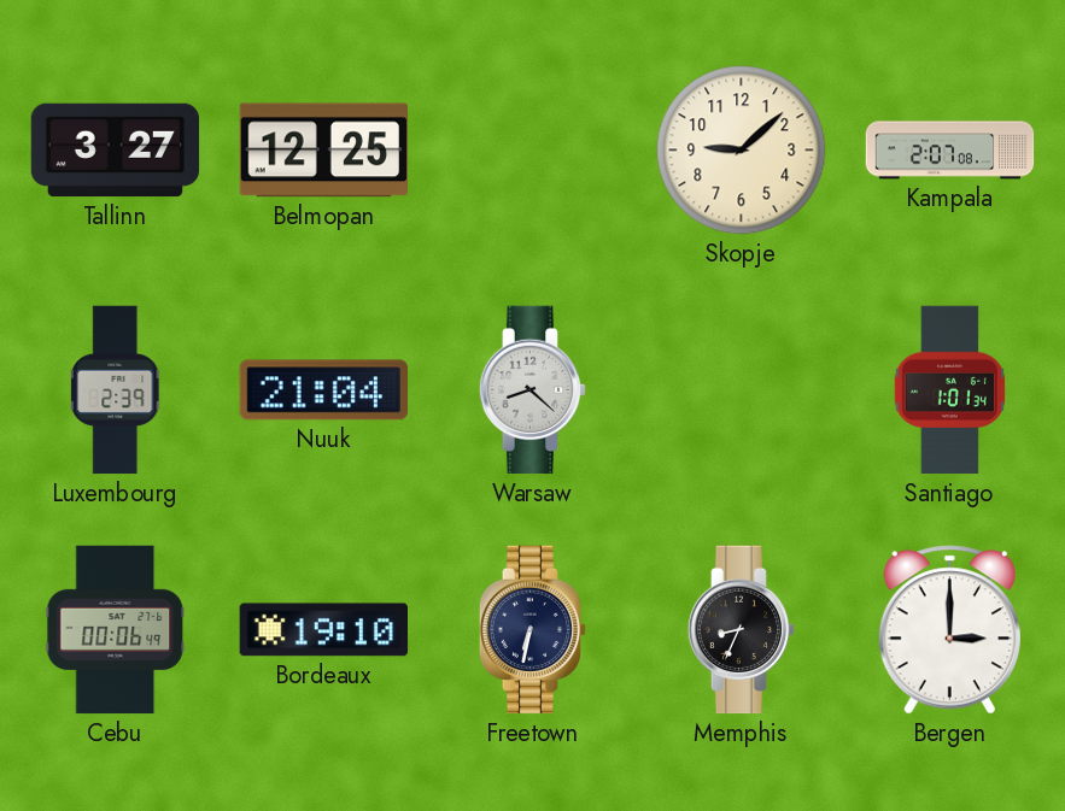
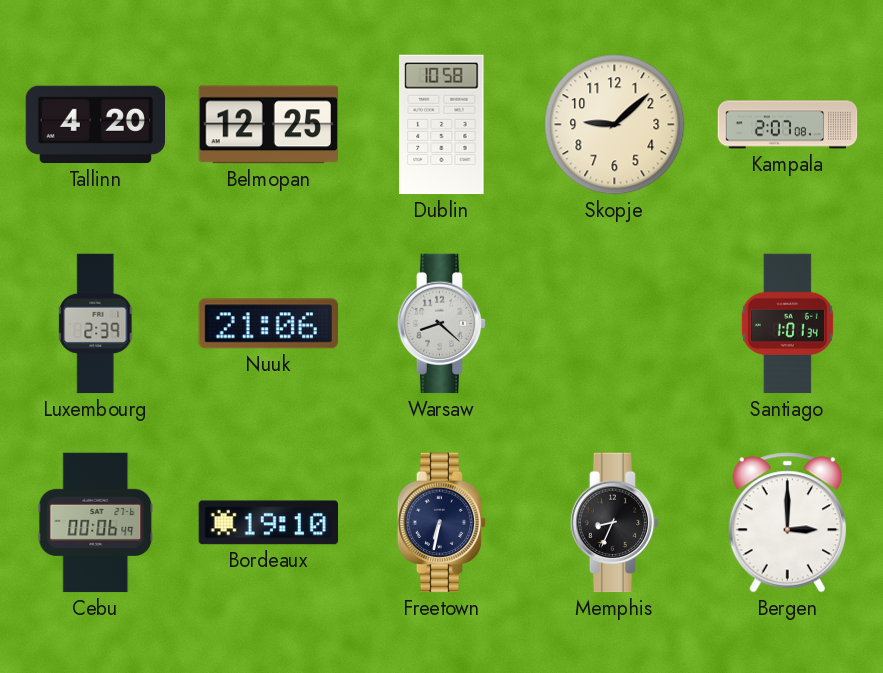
Tallinn: 3:27 -> 4:20 (96, 125)
Dublin: none -> 10:58 (442, 125)
Nuuk: 21:04 -> 21:06 (268, 324)
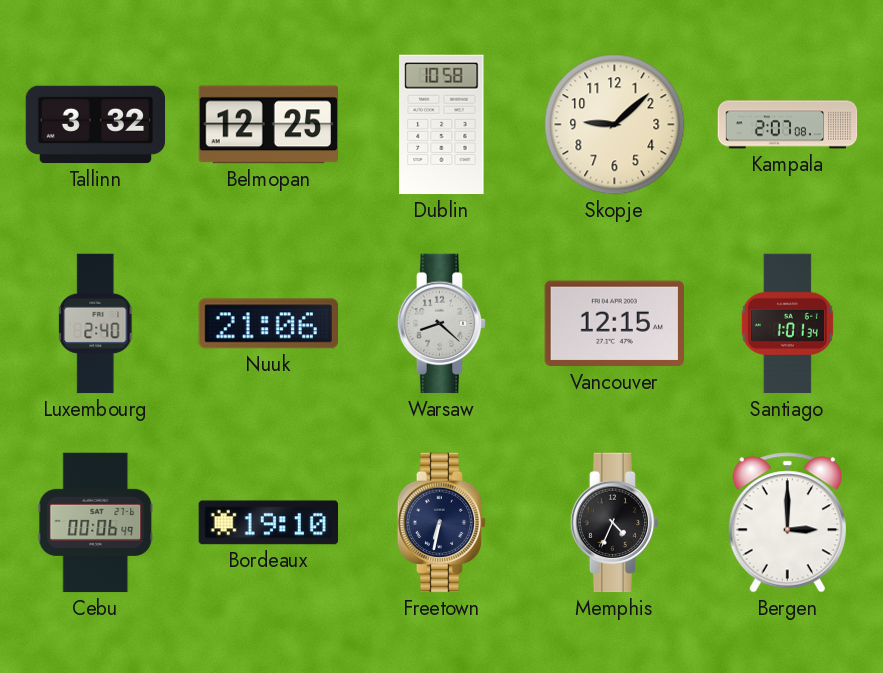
Tallinn: 4:20 -> 3:32 (96, 125)
Luxembourg: 2:39 -> 2:40 (96, 324)
Vancouver: none -> 12:15 (614, 324)
Memphis: 8:34 -> 4:34 (615, 523)
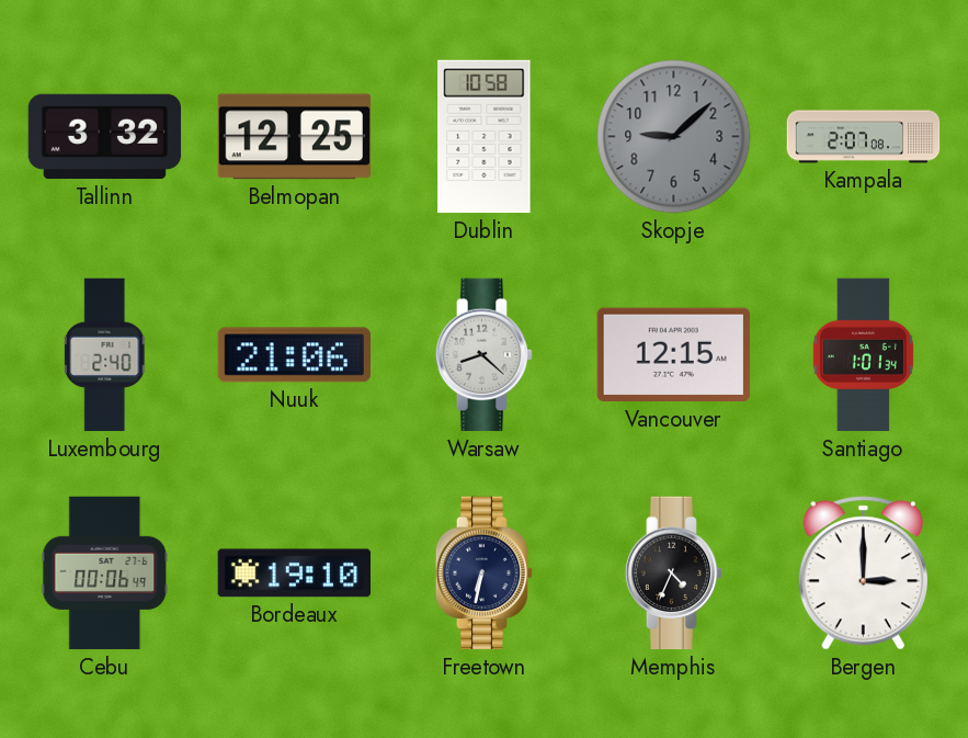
Skopje dial: cream -> grey (674, 137)
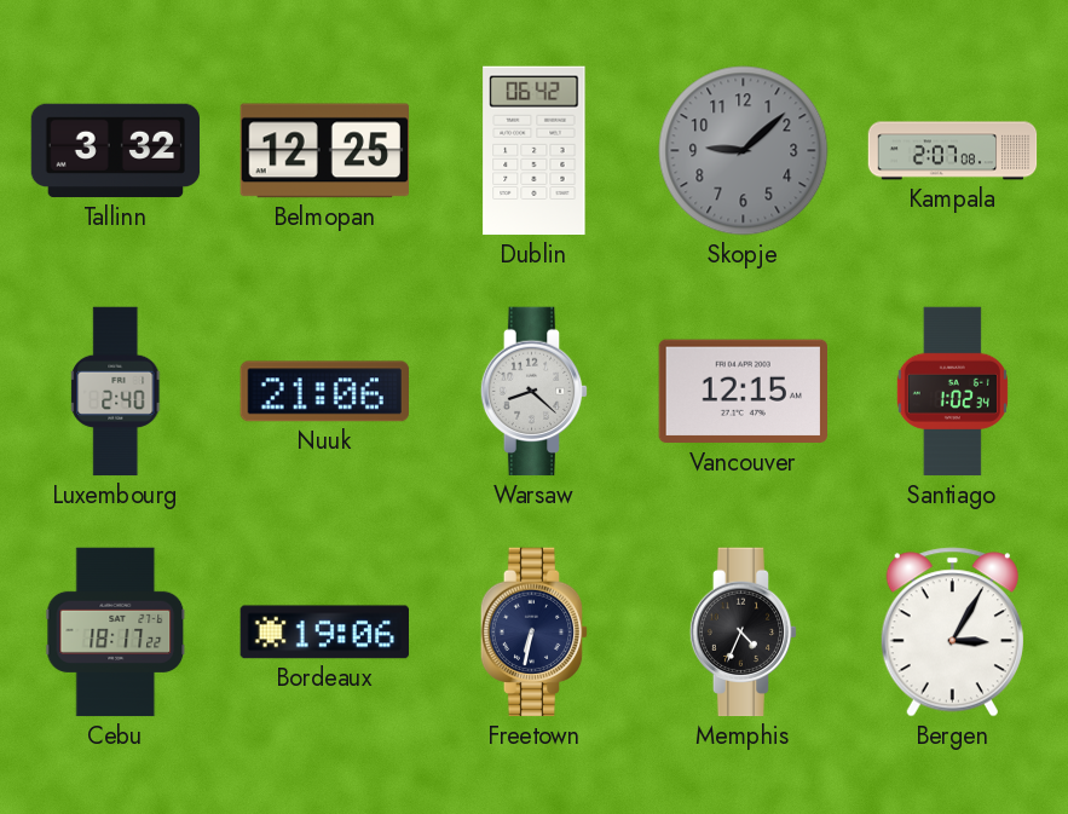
Dublin: 10:58 -> 06:42 (535, 151)
Santiago: 1:01 -> 1:02 (952, 392)
Cebu: 00:06 -> 18:17 (116, 633)
Bordeaux: 19:10 -> 19:06 (324, 633)
Bergen: 3:00 -> 3:05 (952, 633)
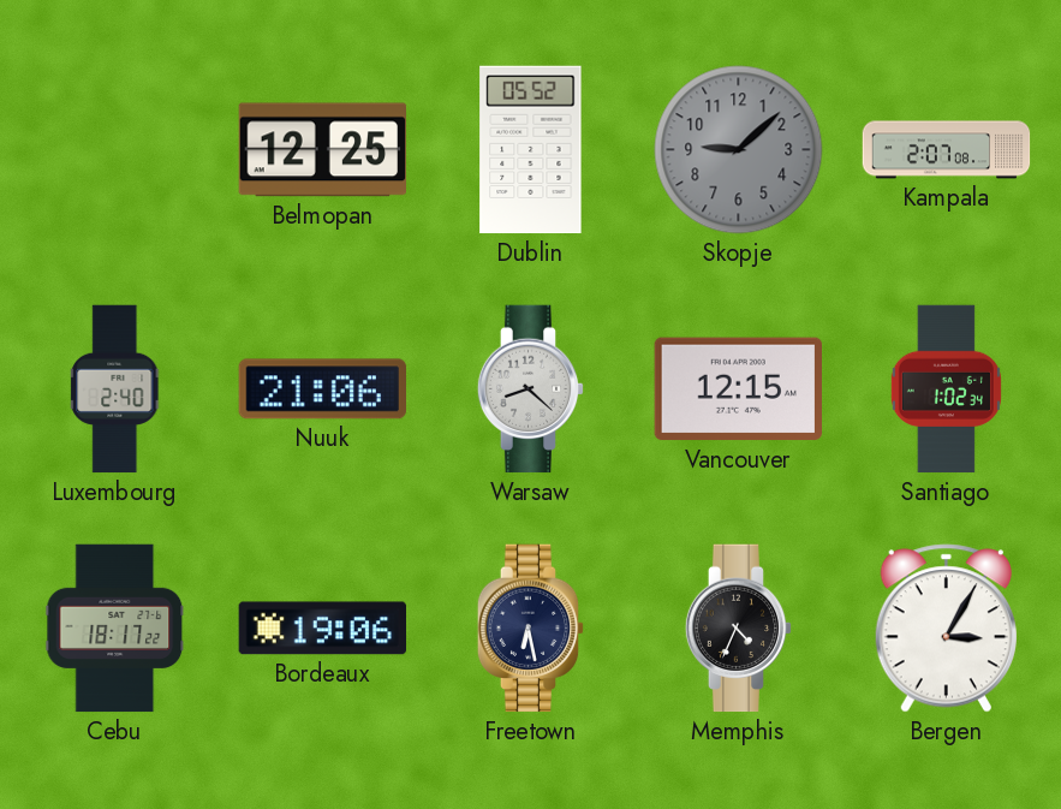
Tallinn: 3:32 -> none (116, 151)
Dublin: 06:42 -> 05:52 (531, 150)
Freetown: 6:32 -> 6:28 (531, 629)
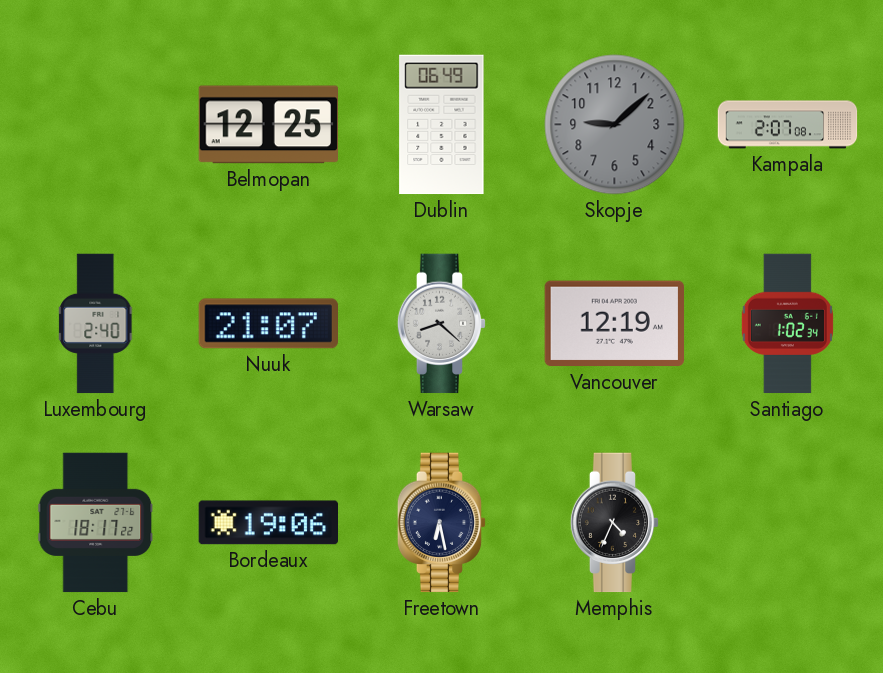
Dublin: 05:52 -> 06:49 (442, 125)
Nuuk: 21:06 -> 21:07 (268, 324)
Vancouver: 12:15 -> 12:19 (614, 324)
Bergen: 3:05 -> none (946, 629)
